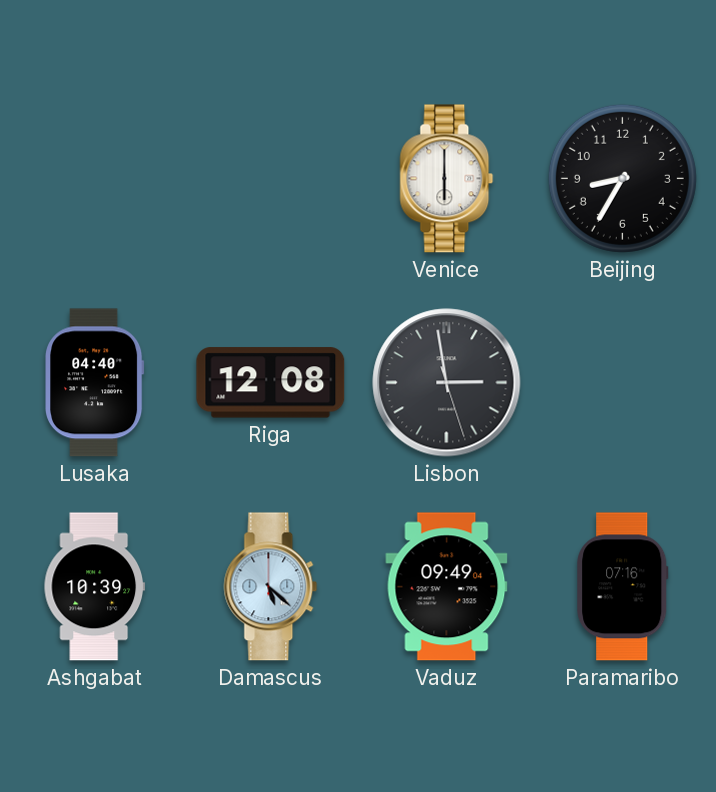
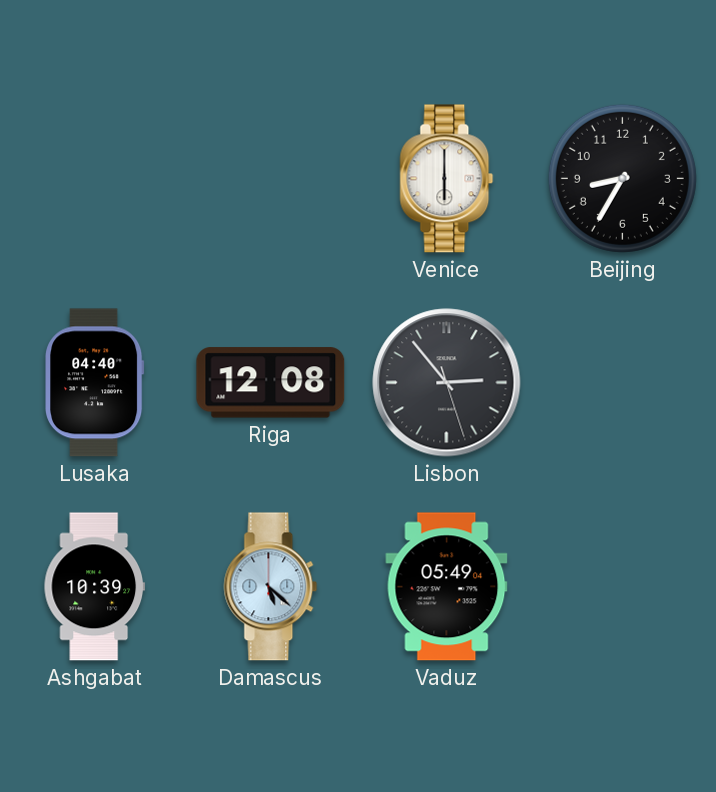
Lisbon: 2:58 -> 2:53 (447, 383)
Vaduz: 09:49 -> 05:49 (447, 587)
Paramaribo: 07:16 -> none (623, 587)
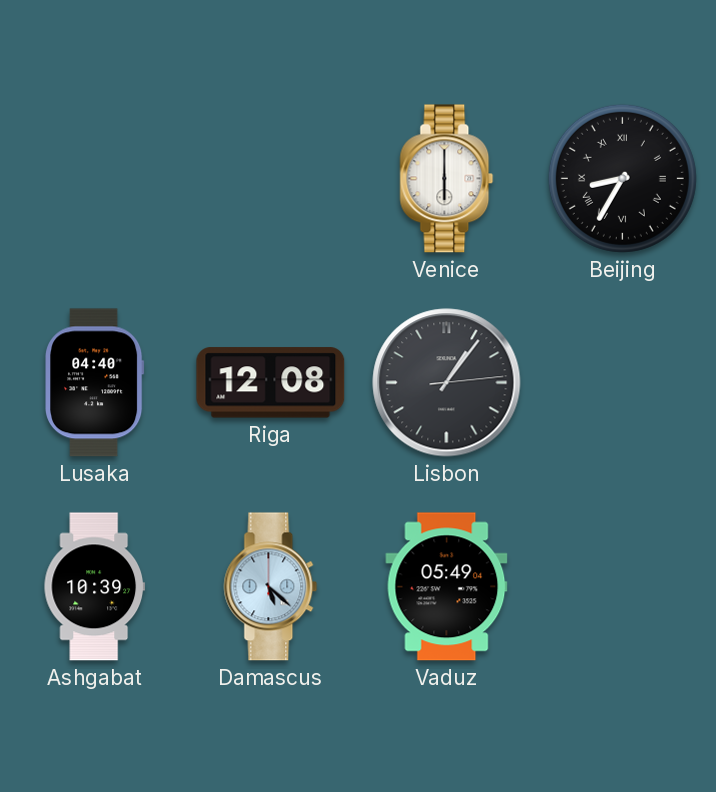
Beijing numerals: Arabic -> Roman (622, 178)
Lisbon: 2:53 -> 1:06 (447, 383)
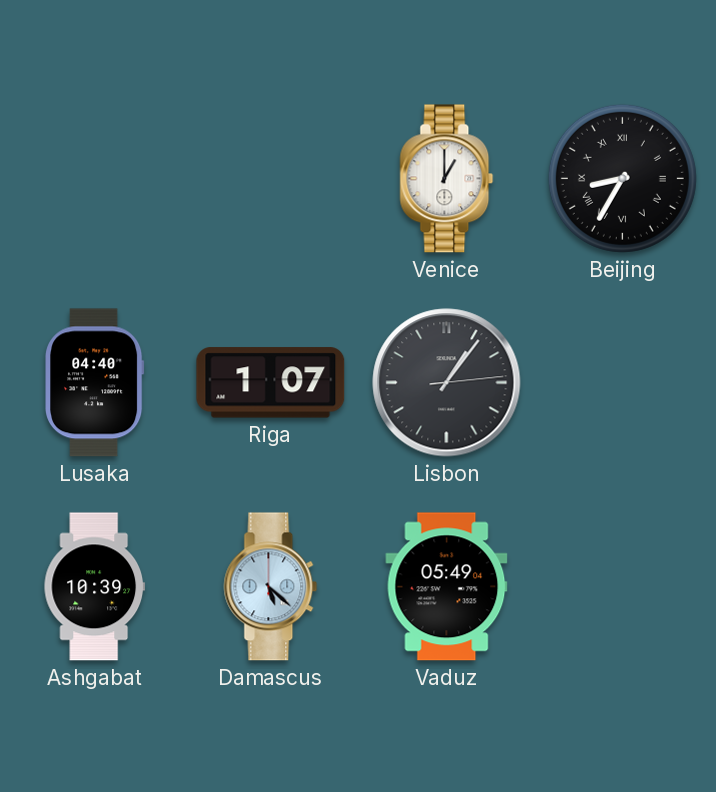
Venice: 6:00 -> 1:00 (447, 179)
Riga: 12:08 -> 1:07 (271, 383)
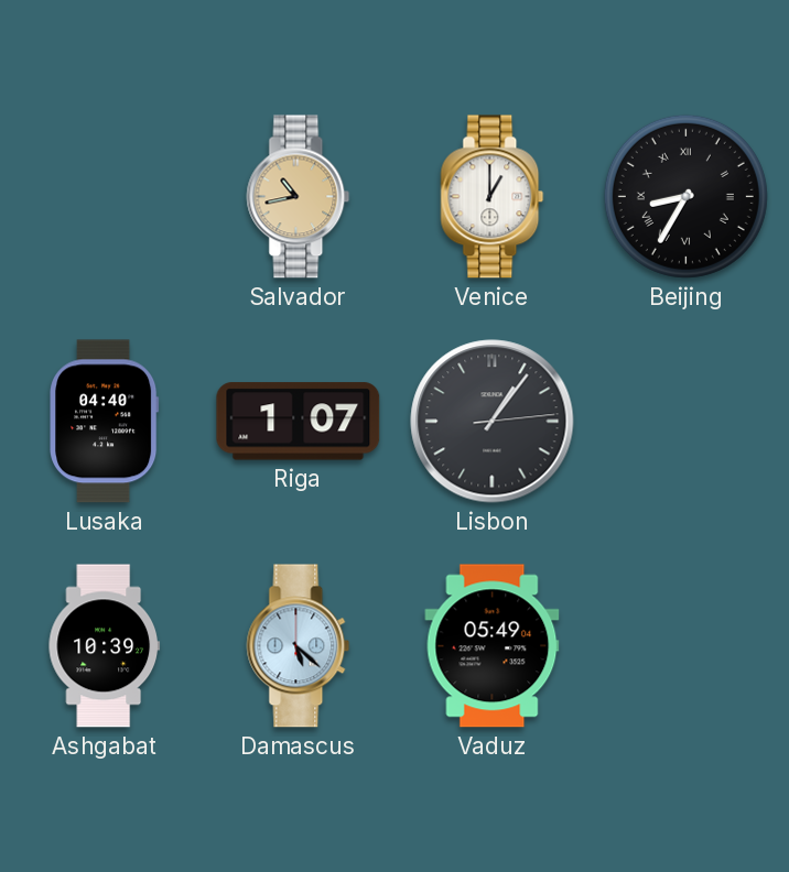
Salvador: none -> 10:43 (299, 197)
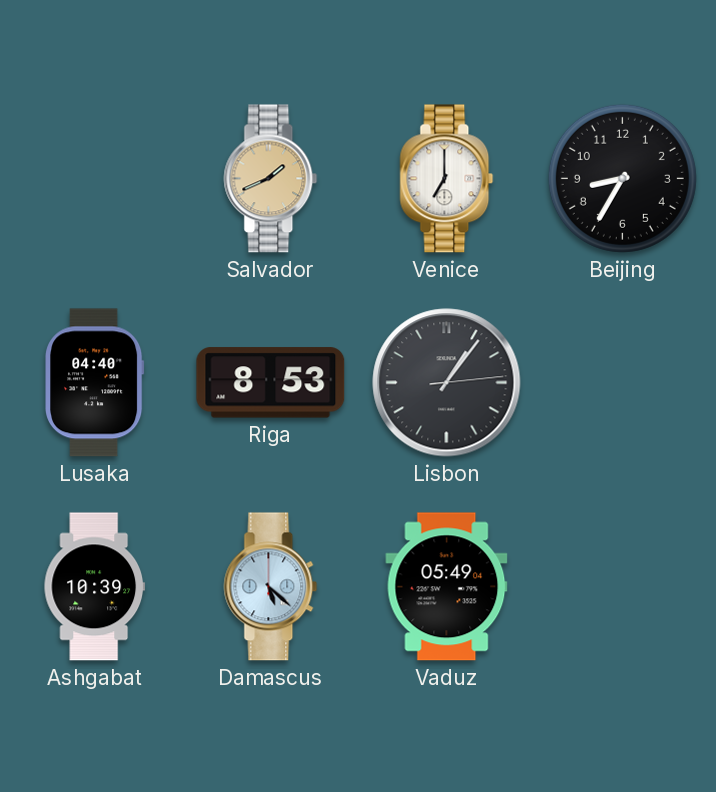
Salvador: 10:43 -> 1:41 (271, 179)
Venice: 1:00 -> 7:00 (447, 179)
Beijing numerals: Roman -> Arabic (622, 178)
Riga: 1:07 -> 8:53 (271, 383)
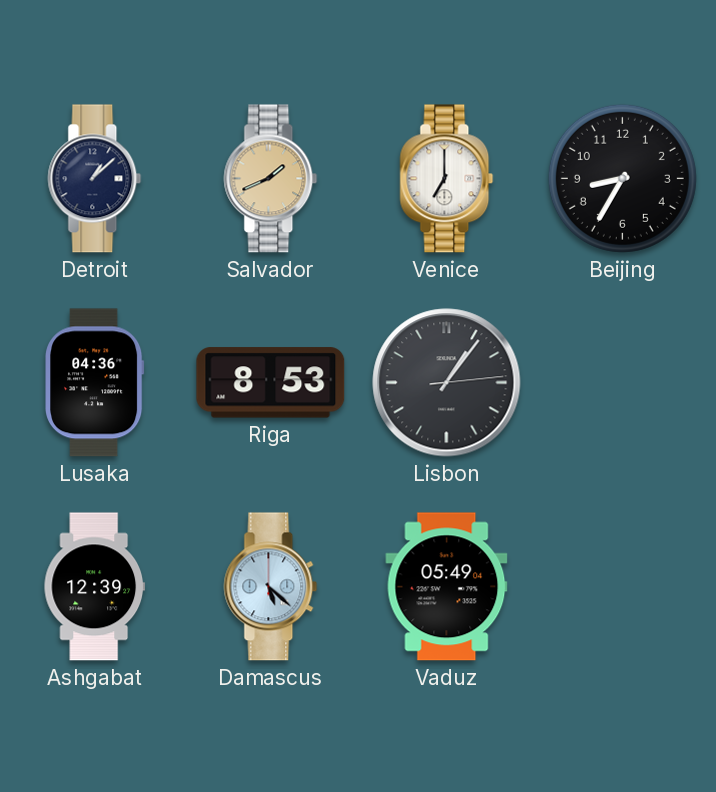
Detroit: none -> 1:08 (95, 179)
Lusaka: 04:40 -> 04:36 (95, 383)
Ashgabat: 10:39 -> 12:39 (95, 587)
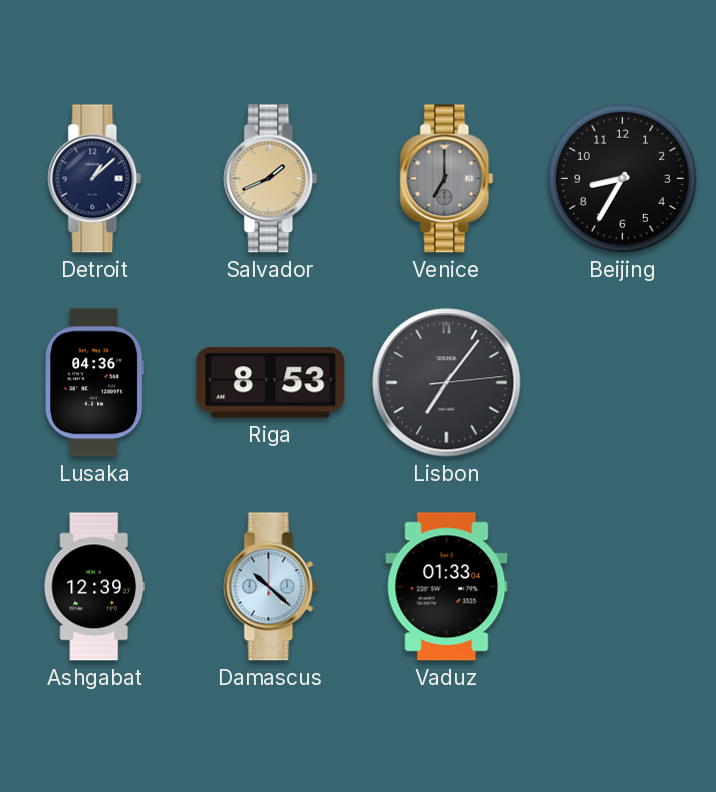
Venice dial: white -> grey (447, 179)
Lisbon: 1:06 -> 7:06 (447, 383)
Damascus: 5:22 -> 10:22 (271, 587)
Vaduz: 05:49 -> 01:33 (447, 587)
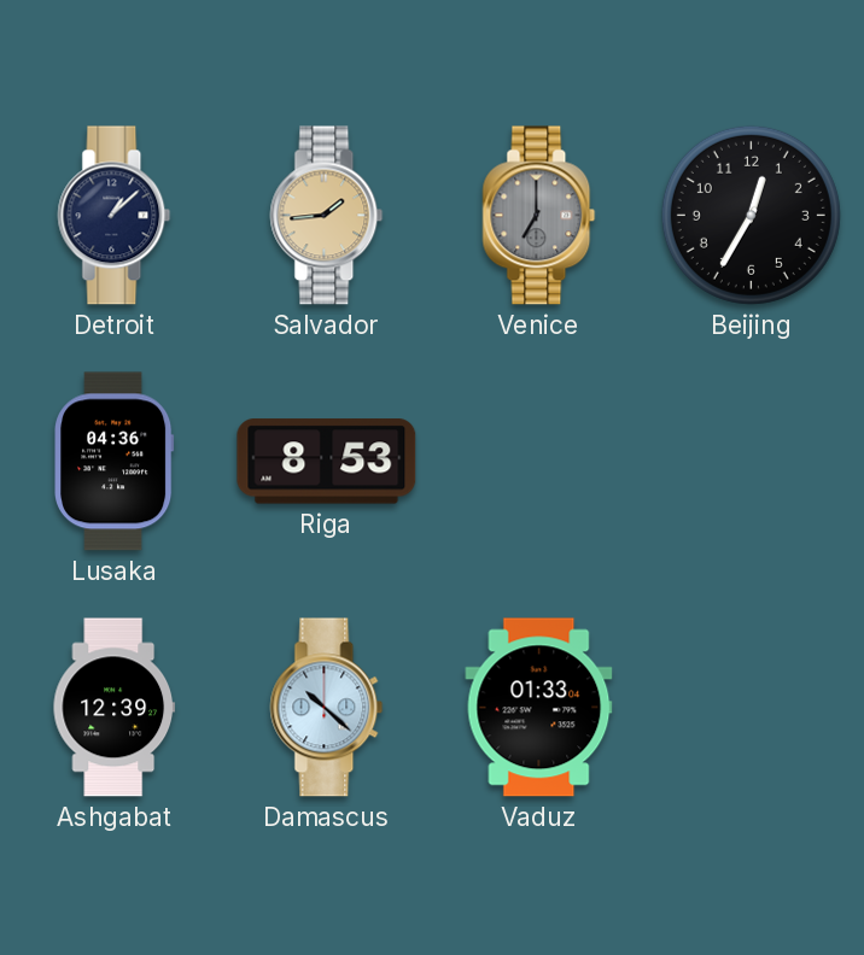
Salvador: 1:41 -> 1:44 (327, 216)
Beijing: 8:35 -> 12:35 (751, 215)
Lisbon: 7:06 -> none (447, 383)
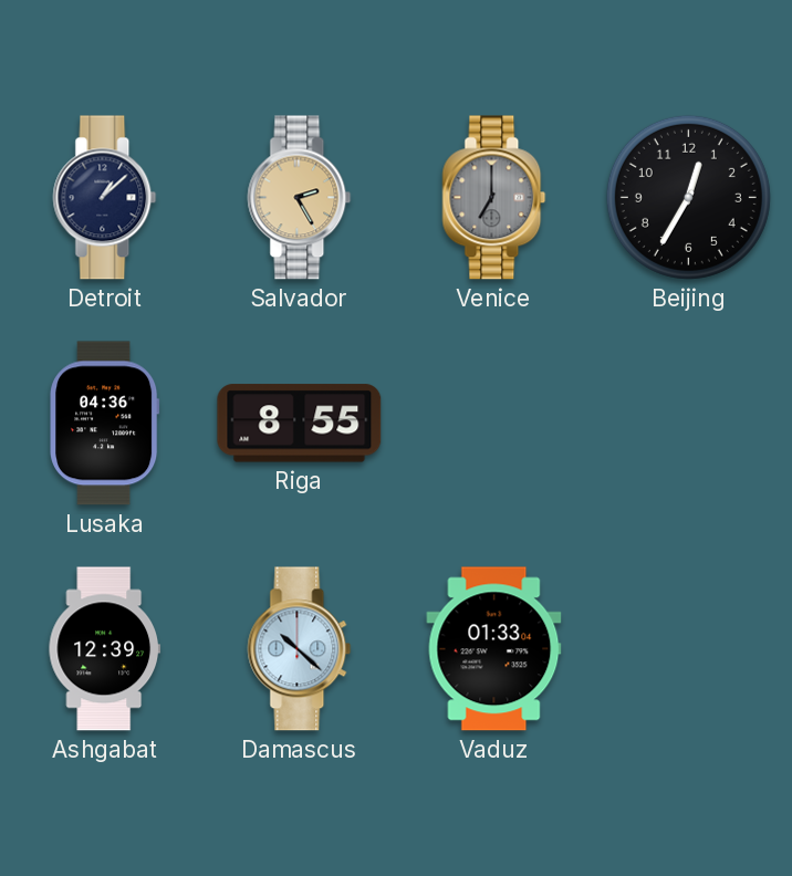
Salvador: 1:44 -> 2:25 (300, 198)
Riga: 8:53 -> 8:55 (300, 424)
